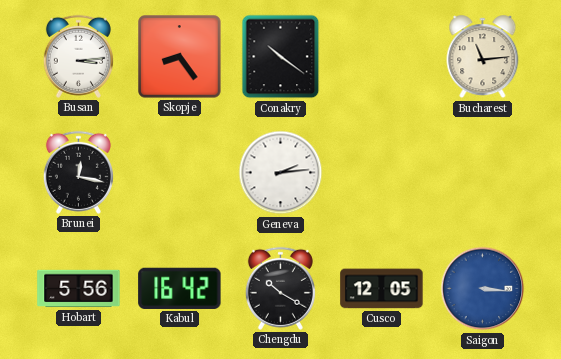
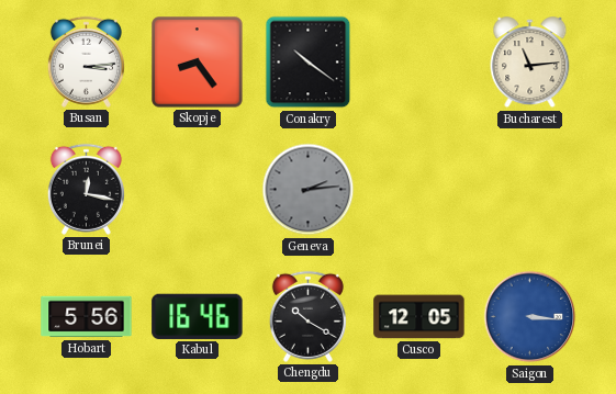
Geneva dial: white -> grey (309, 190)
Kabul: 16:42 -> 16:46 (198, 316)
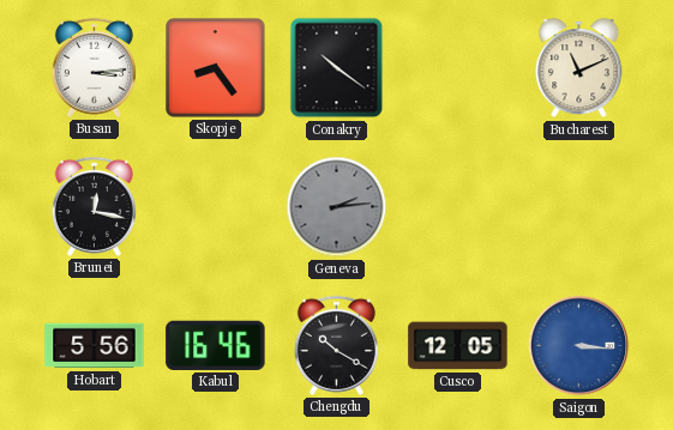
Bucharest: 11:14 -> 11:11 (579, 68)
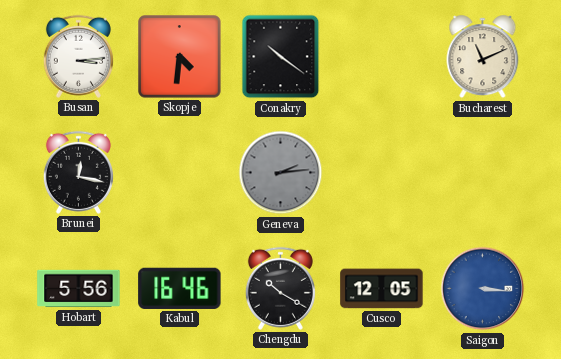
Skopje: 8:24 -> 4:31 (180, 57)
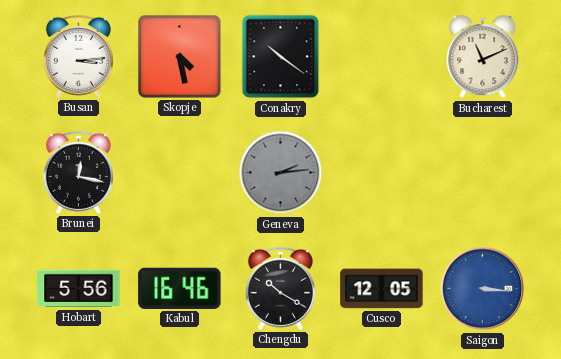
Skopje: 4:31 -> 4:28 (180, 57)
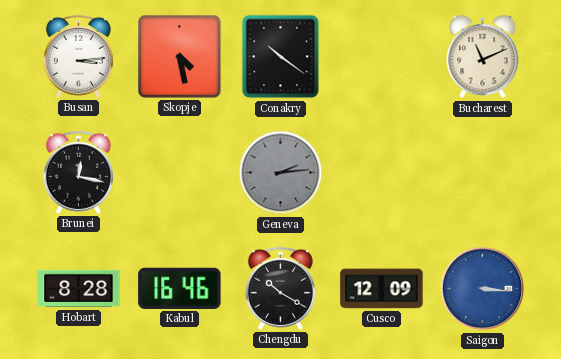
Hobart: 5:56 -> 8:28 (79, 289)
Cusco: 12:05 -> 12:09 (382, 289)
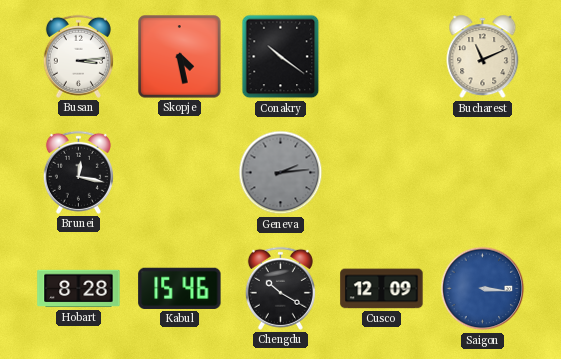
Kabul: 16:46 -> 15:46 (180, 288)
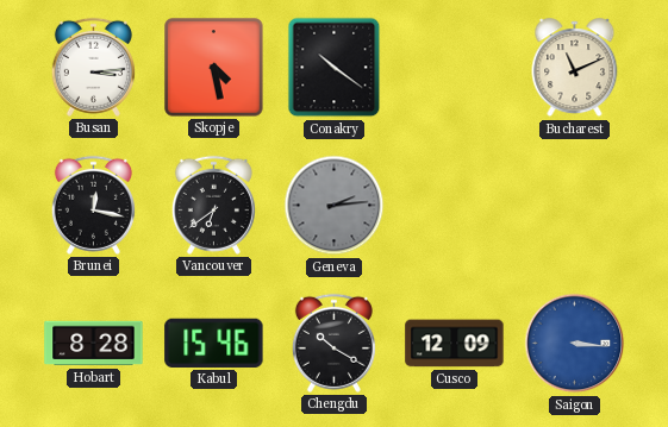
Vancouver: none -> 6:39 (213, 205)
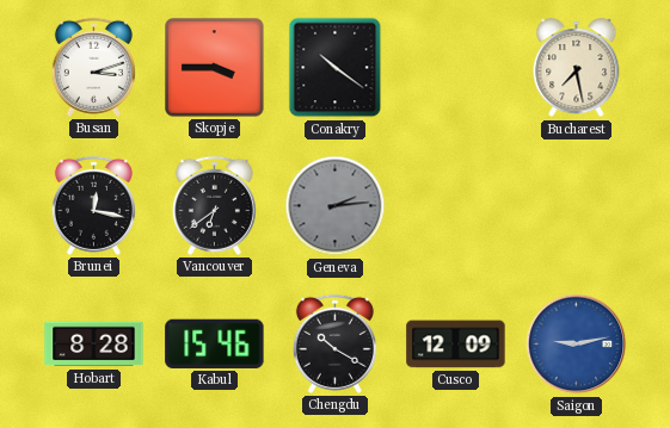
Busan: 3:14 -> 3:12 (93, 67)
Skopje: 4:28 -> 3:45 (215, 68)
Bucharest: 11:11 -> 7:28 (577, 68)
Saigon: 3:16 -> 9:13 (577, 345)
